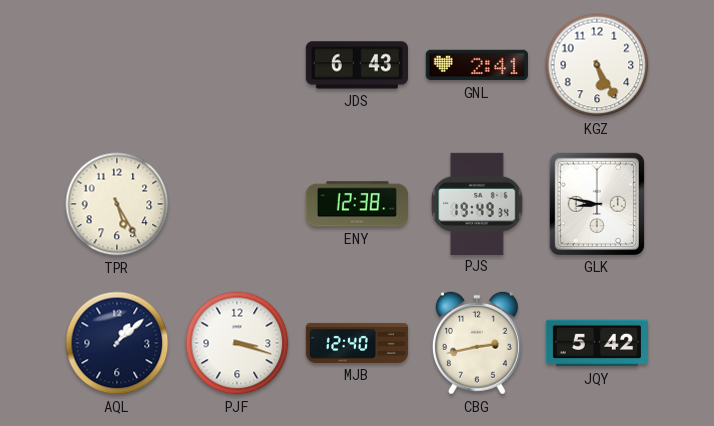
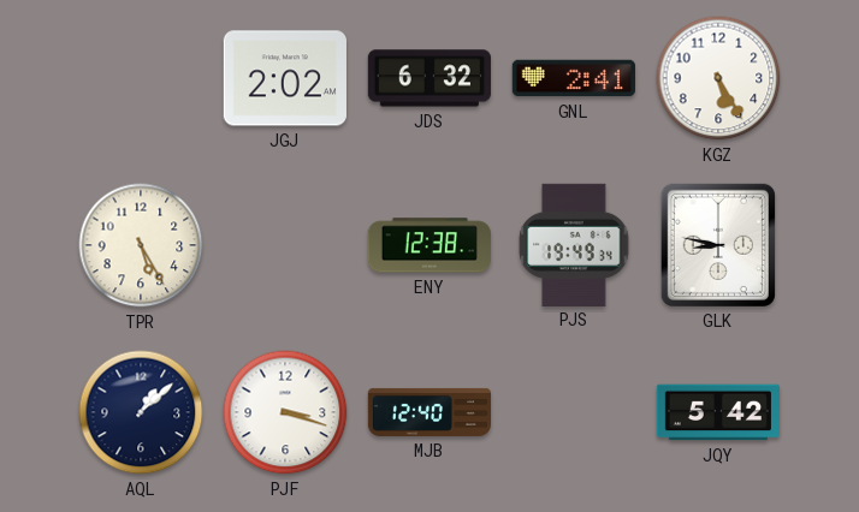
JGJ: none -> 2:02 (285, 78)
JDS: 6:43 -> 6:32 (429, 78)
CBG: 2:43 -> none (477, 343)
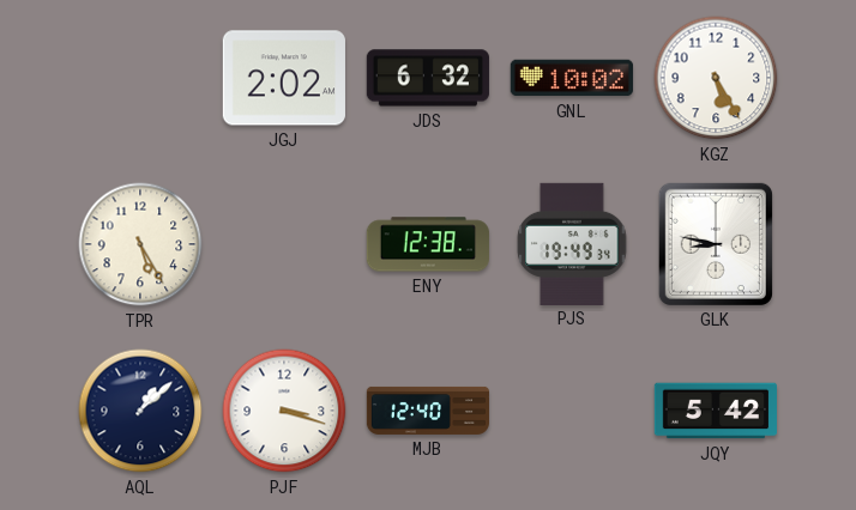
GNL: 2:41 -> 10:02 (572, 78)
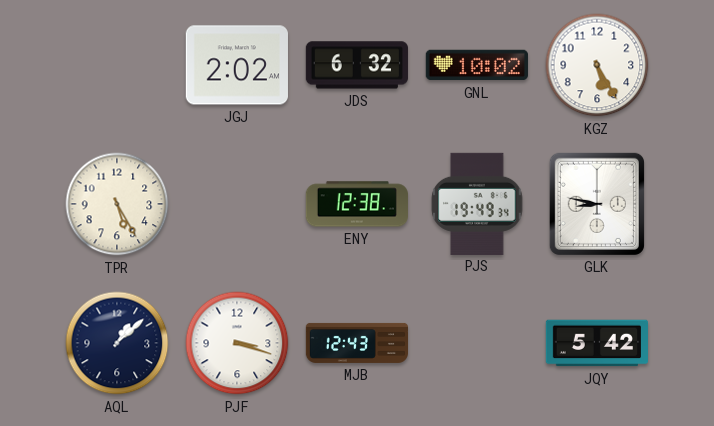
MJB: 12:40 -> 12:43 (357, 343)
